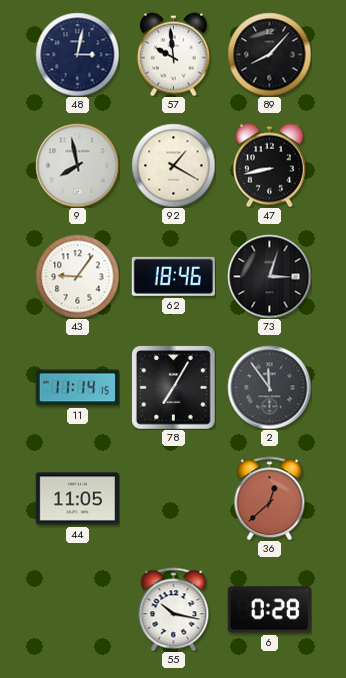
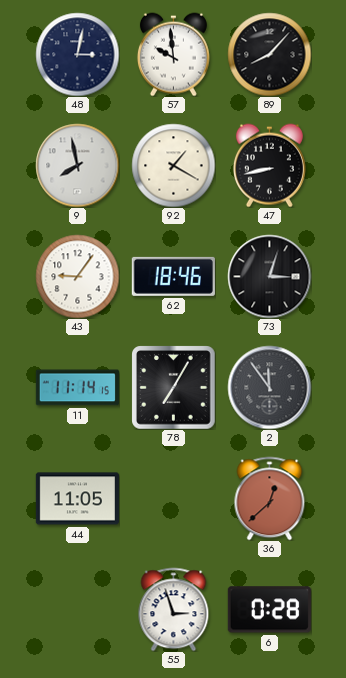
55: 10:17 -> 2:57 (174, 609)
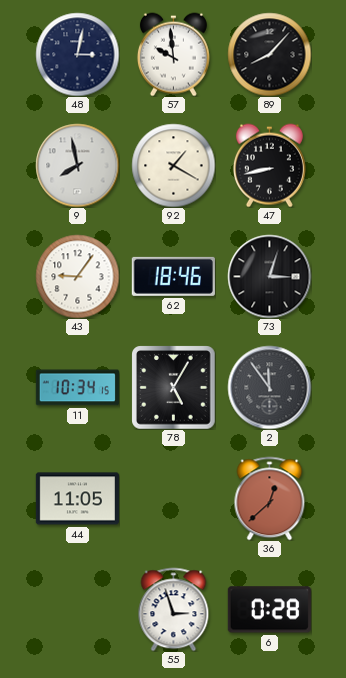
11: 11:14 -> 10:34 (77, 388)
78: 7:05 -> 5:05 (173, 387)
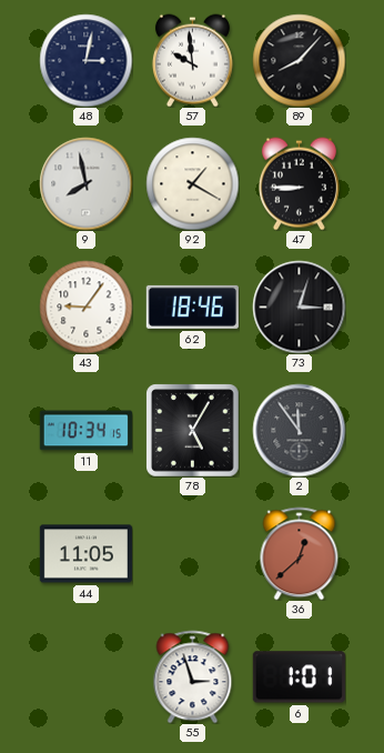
47: 8:43 -> 8:45 (299, 183)
6: 0:28 -> 1:01 (299, 677)
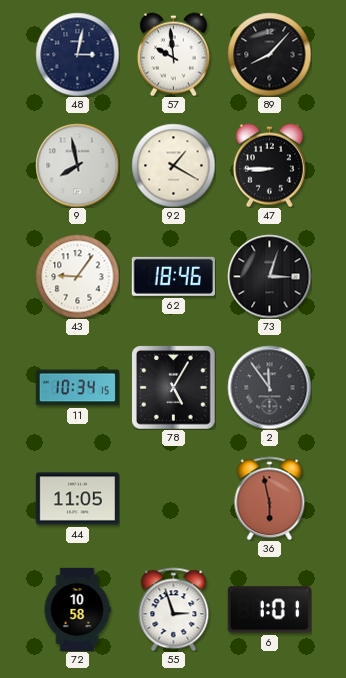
36: 12:38 -> 5:58 (270, 498)
72: none -> 10:58 (77, 609)
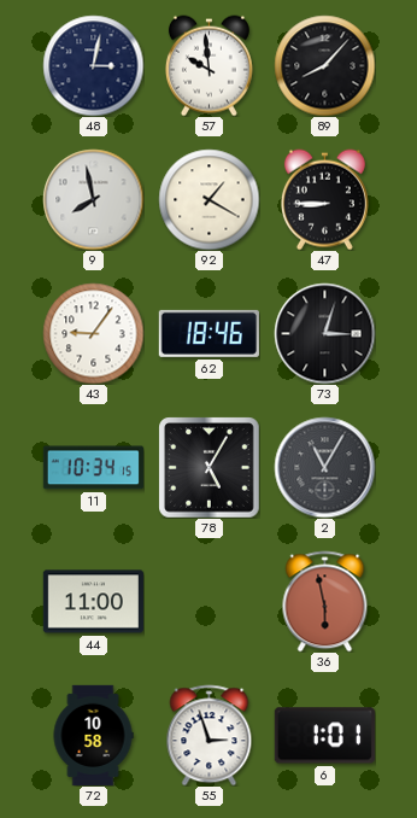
2: 11:54 -> 11:05 (324, 467)
44: 11:05 -> 11:00 (93, 602)
